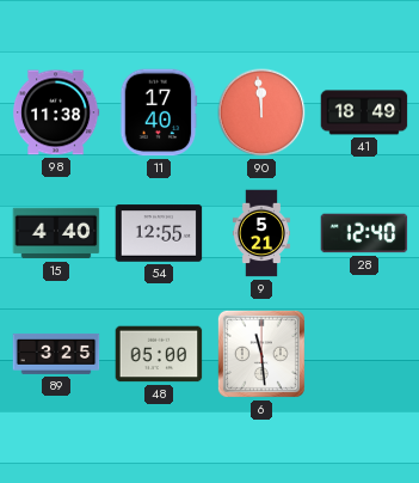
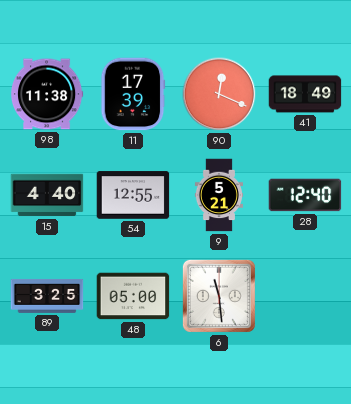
11: 17:40 -> 17:39 (133, 94)
90: 11:59 -> 12:19 (219, 94)
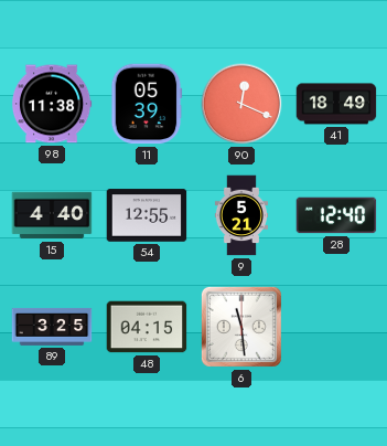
11: 17:39 -> 05:39 (147, 104)
48: 05:00 -> 04:15 (147, 327)
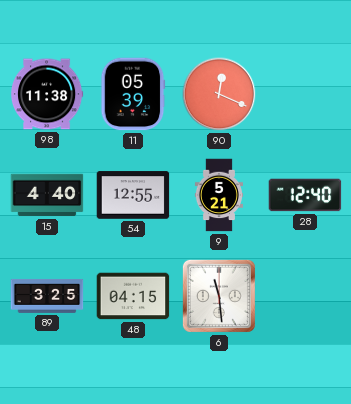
41: 18:49 -> none (336, 104)
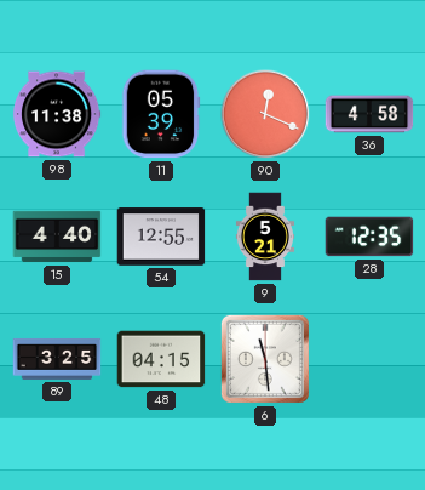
36: none -> 4:58 (369, 114)
28: 12:40 -> 12:35 (369, 237)
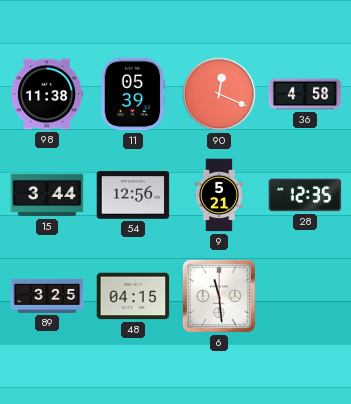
15: 4:40 -> 3:44 (47, 195)
54: 12:55 -> 12:56 (133, 195)
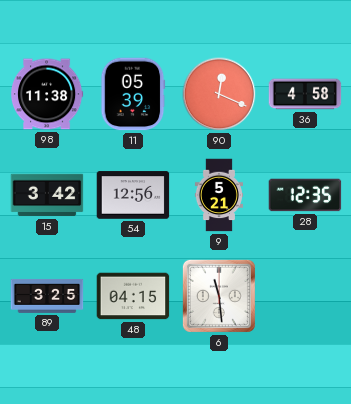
15: 3:44 -> 3:42 (47, 195)
